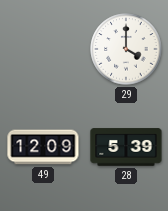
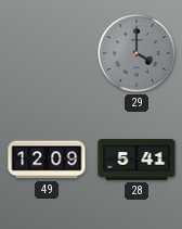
29 dial: white -> grey (136, 53)
28: 5:39 -> 5:41 (136, 160)
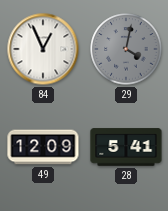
84: none -> 12:56 (43, 49)
29: 4:00 -> 4:02 (126, 49)
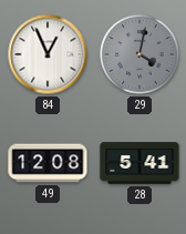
49: 12:09 -> 12:08 (48, 163)
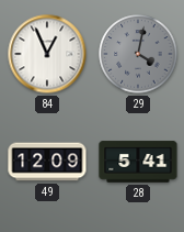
49: 12:08 -> 12:09 (47, 162)
